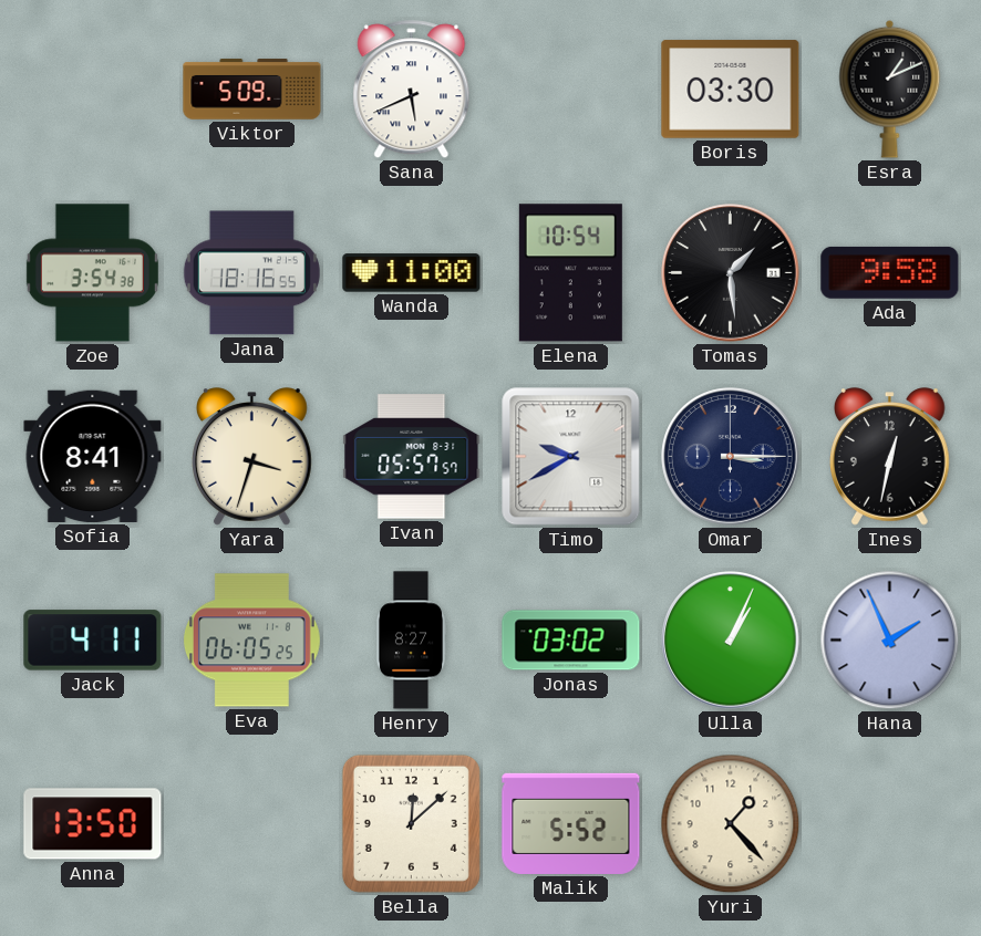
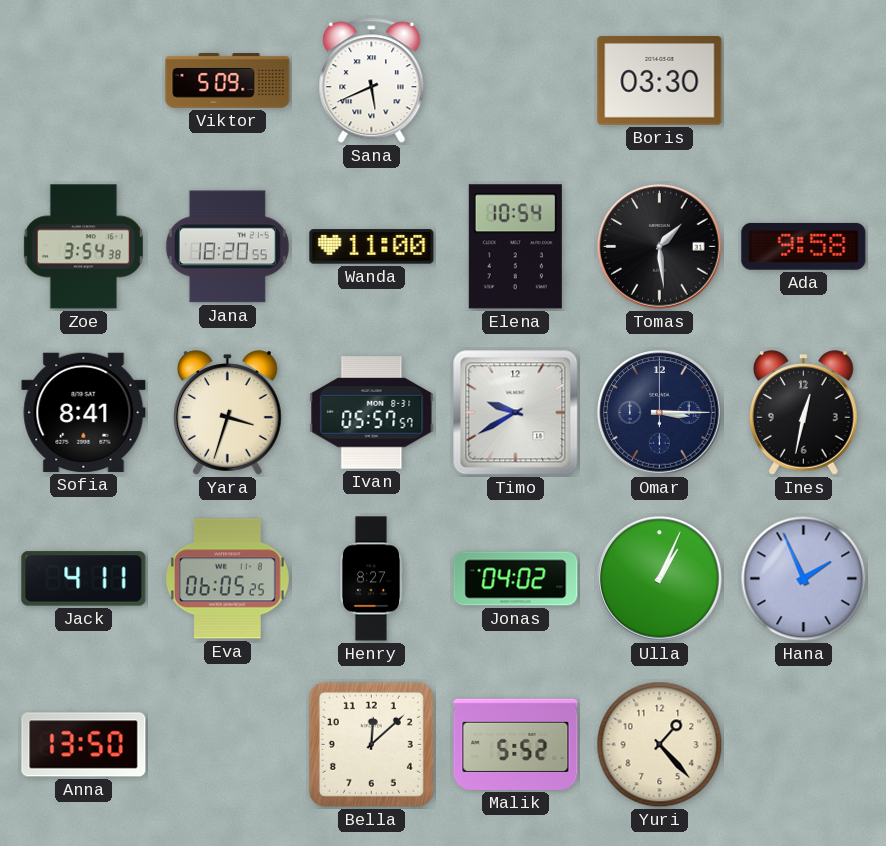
Esra: 1:11 -> none (890, 89)
Jana: 18:16 -> 18:20 (227, 247)
Jonas: 03:02 -> 04:02 (516, 579)
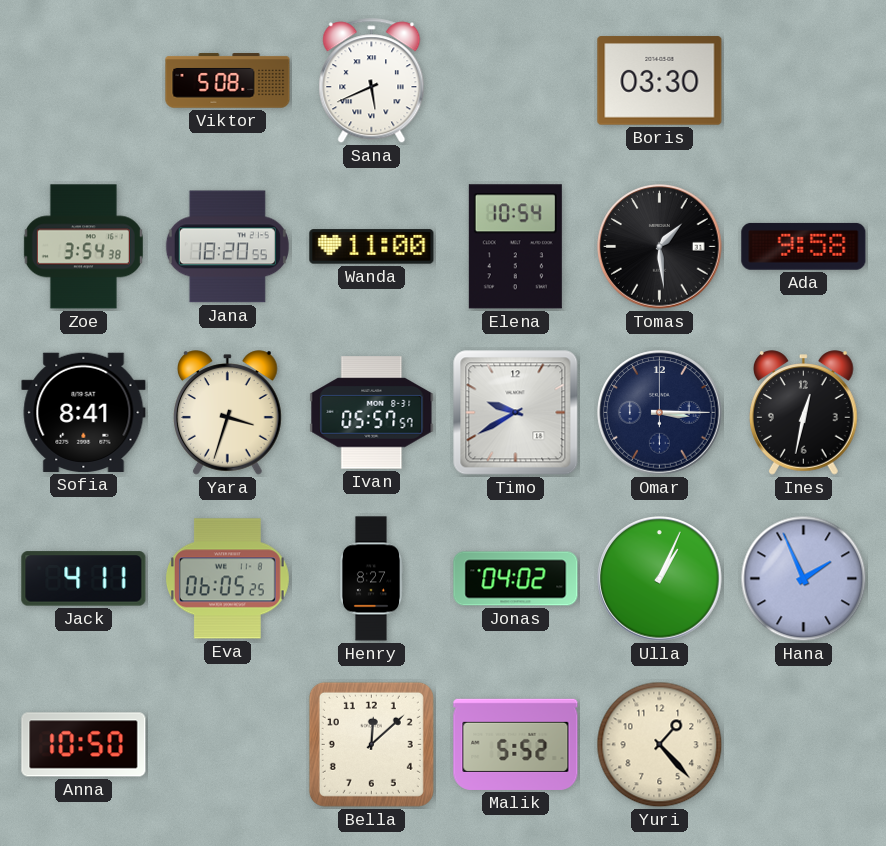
Viktor: 5:09 -> 5:08 (228, 81)
Anna: 13:50 -> 10:50 (84, 745)
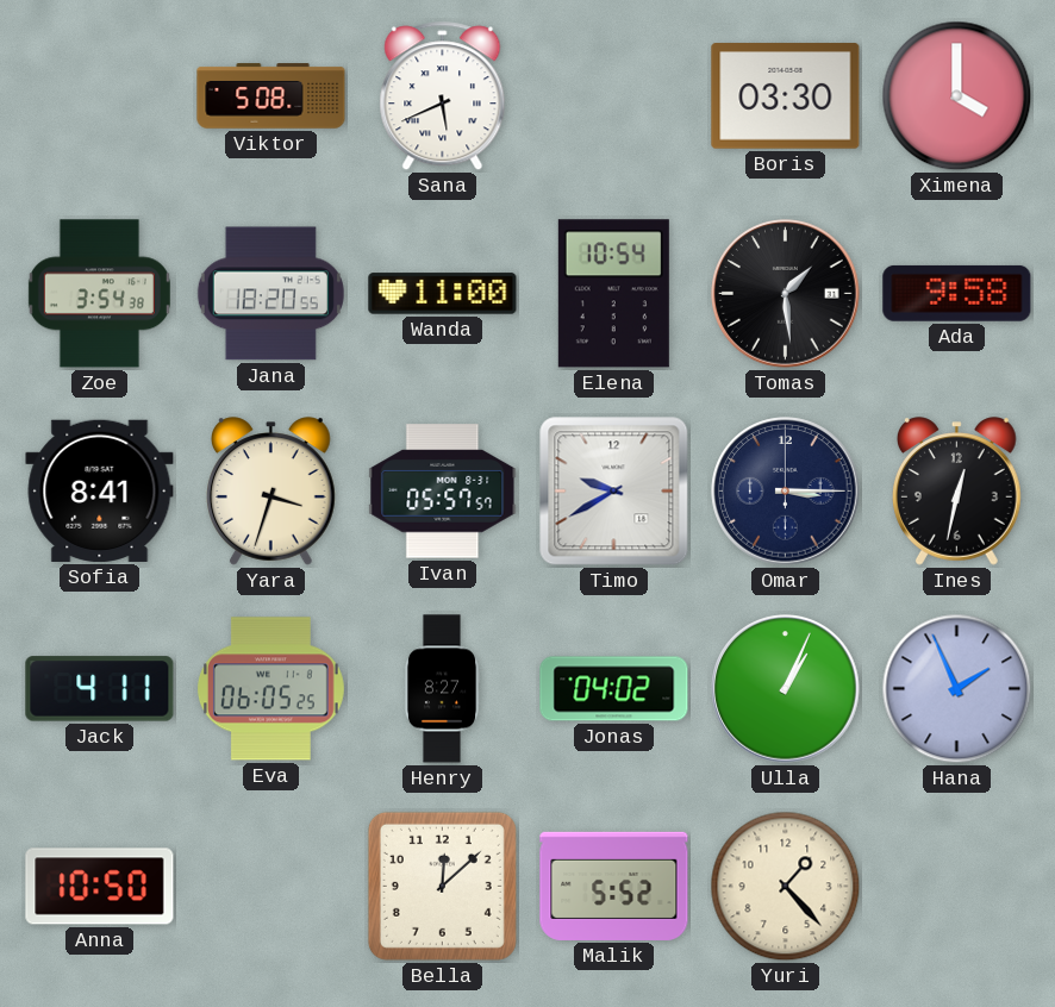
Ximena: none -> 4:00 (957, 96)
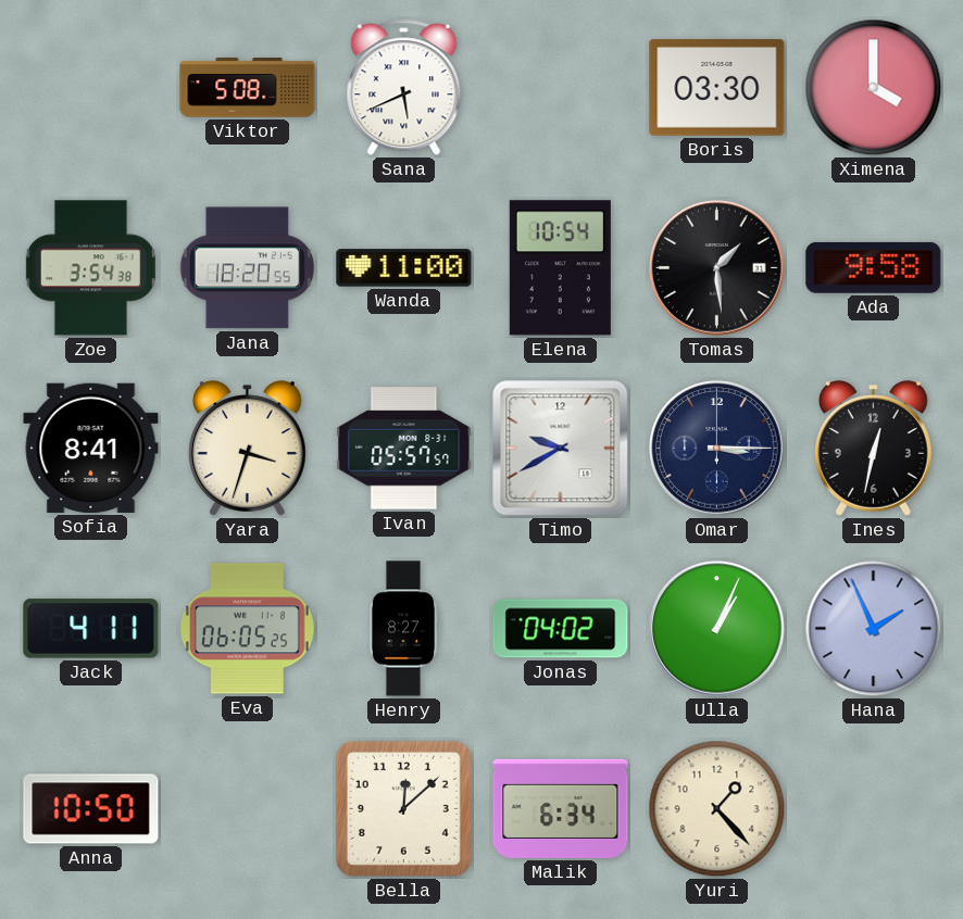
Malik: 5:52 -> 6:34 (561, 808)
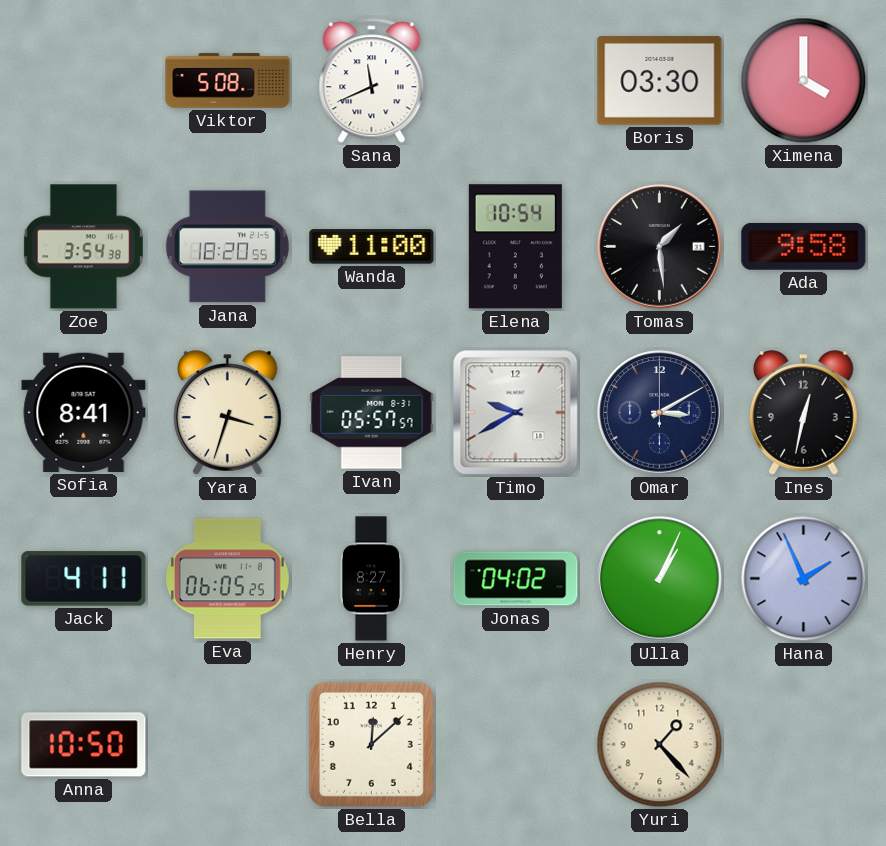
Sana: 5:41 -> 11:41 (372, 81)
Omar: 3:15 -> 3:10 (660, 413)
Malik: 6:34 -> none (561, 808)
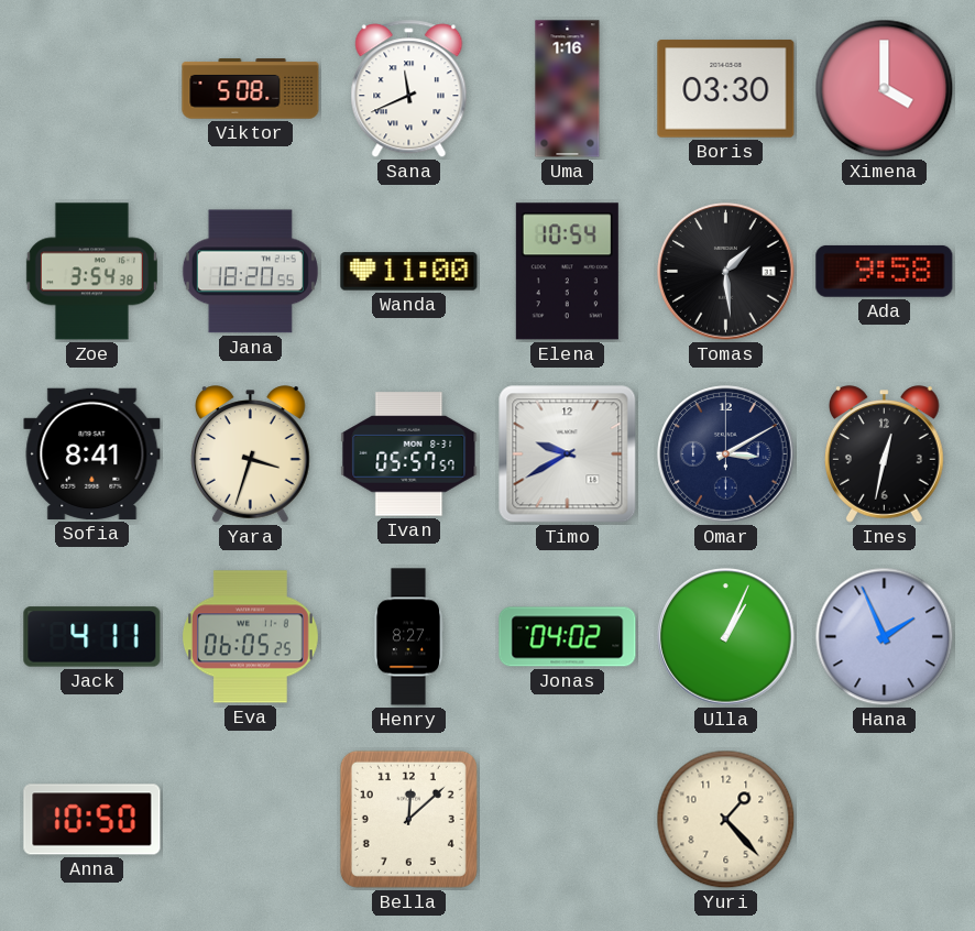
Uma: none -> 1:16 (568, 89)
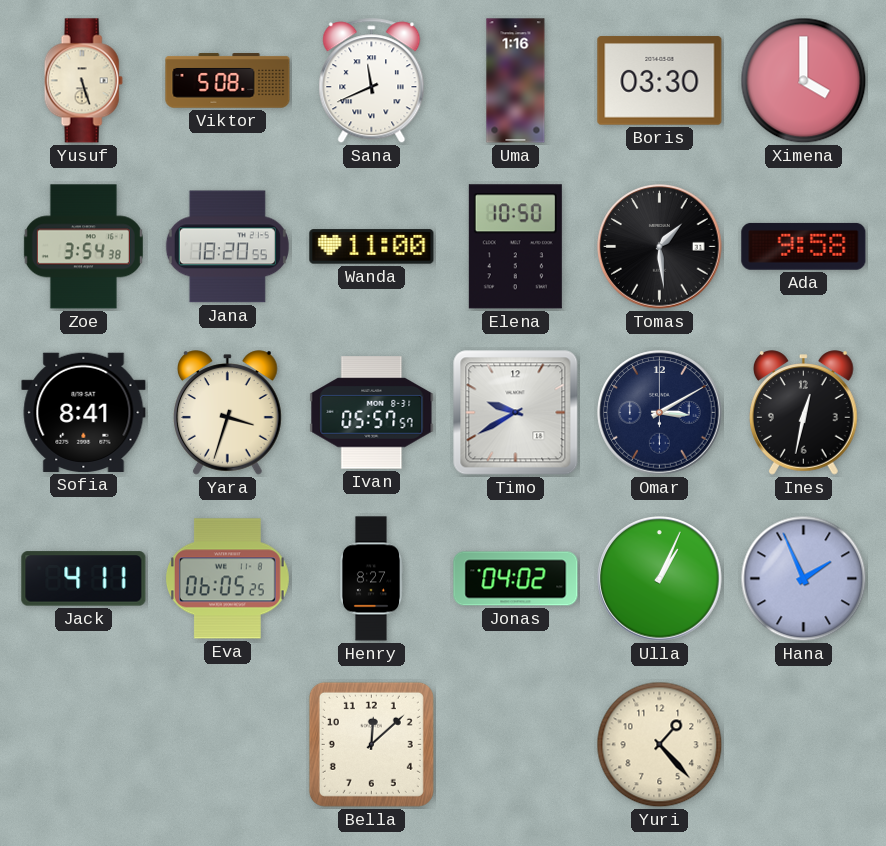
Yusuf: none -> 5:27 (83, 81)
Elena: 10:54 -> 10:50 (515, 247)
Anna: 10:50 -> none (92, 820)
